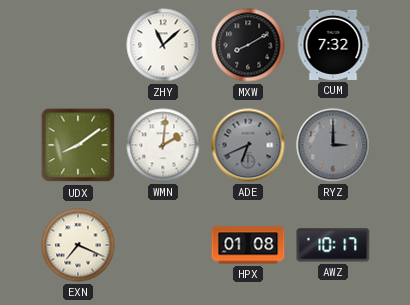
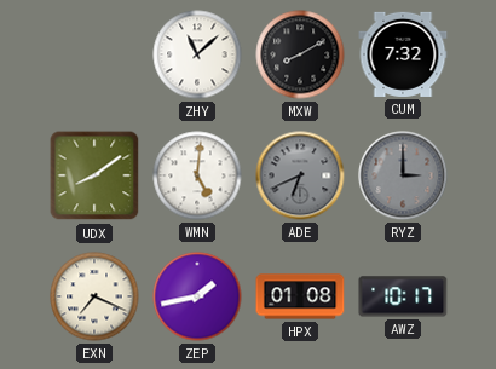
WMN: 2:01 -> 5:01 (197, 175)
ZEP: none -> 1:43 (197, 296)
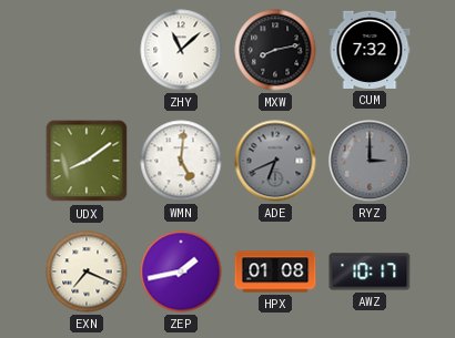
MXW: 8:10 -> 8:13 (275, 50)
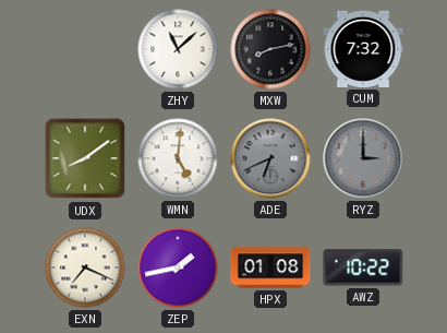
AWZ: 10:17 -> 10:22 (363, 267)
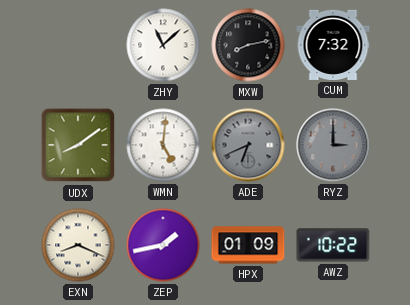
EXN: 7:19 -> 8:19 (78, 245)
HPX: 01:08 -> 01:09 (248, 245)
